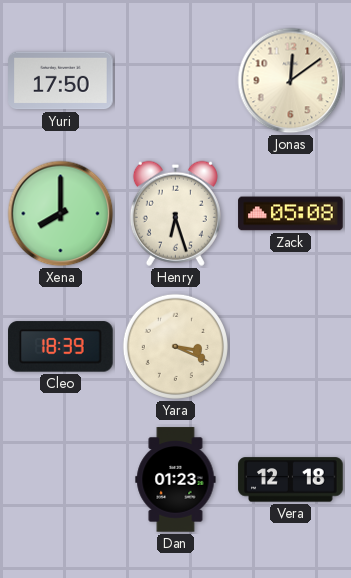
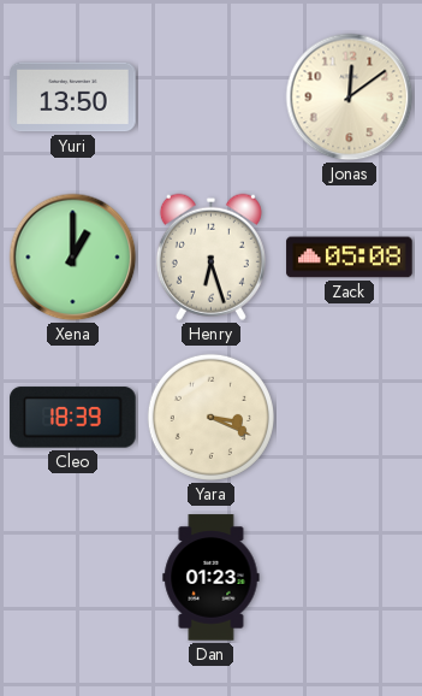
Yuri: 17:50 -> 13:50 (73, 98)
Xena: 8:00 -> 1:00 (73, 258)
Vera: 12:18 -> none (291, 480)
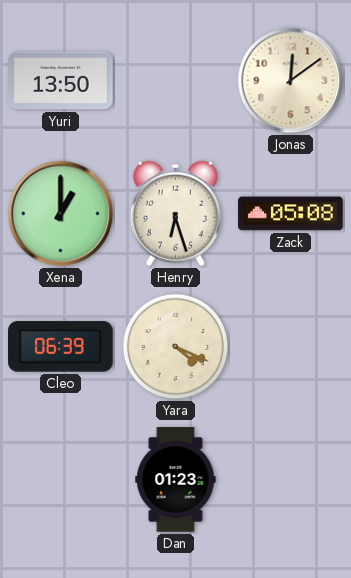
Cleo: 18:39 -> 06:39 (61, 347)
Yara: 3:19 -> 4:19 (175, 346)
